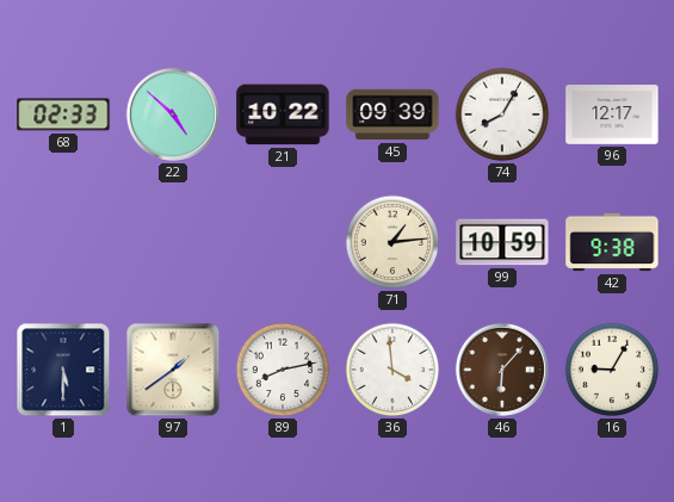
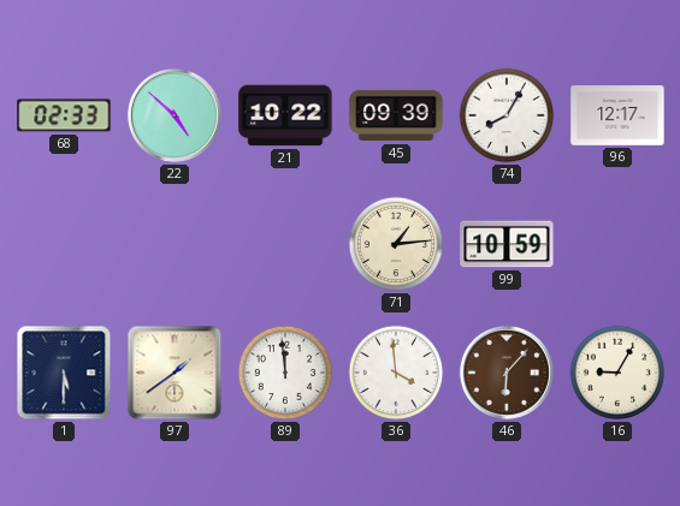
42: 9:38 -> none (612, 242)
89: 8:13 -> 11:59 (285, 373)
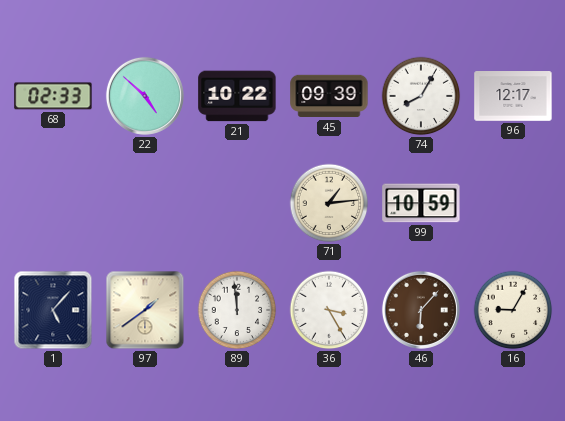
1: 5:30 -> 5:07 (53, 310)
36: 3:59 -> 3:25 (329, 310)
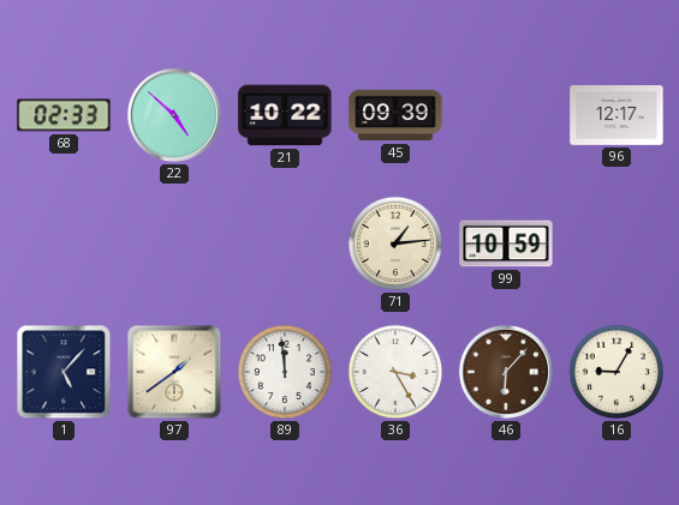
74: 8:05 -> none (421, 96)
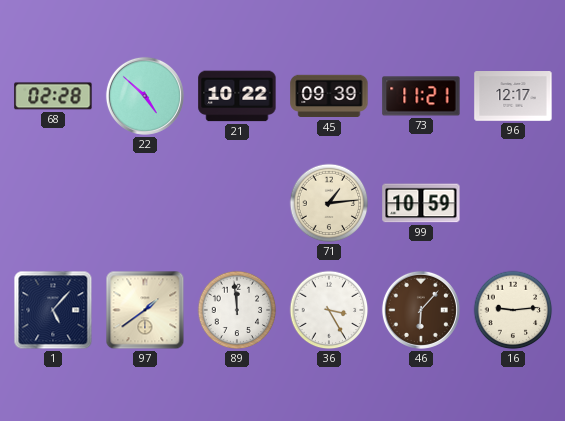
68: 02:33 -> 02:28 (53, 96)
73: none -> 11:21 (421, 96)
16: 9:05 -> 9:14 (513, 310)
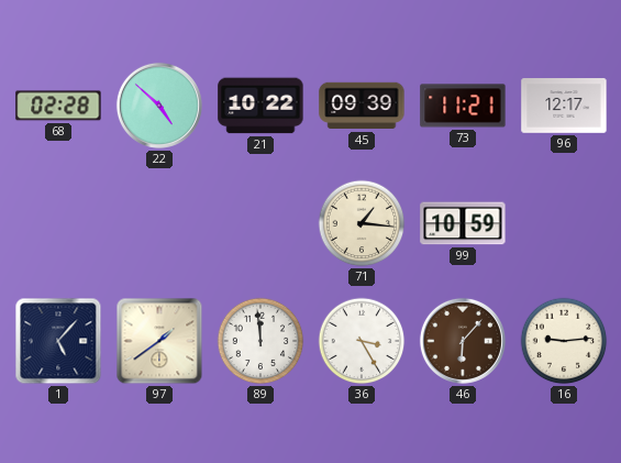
71: 1:14 -> 1:16 (362, 223)
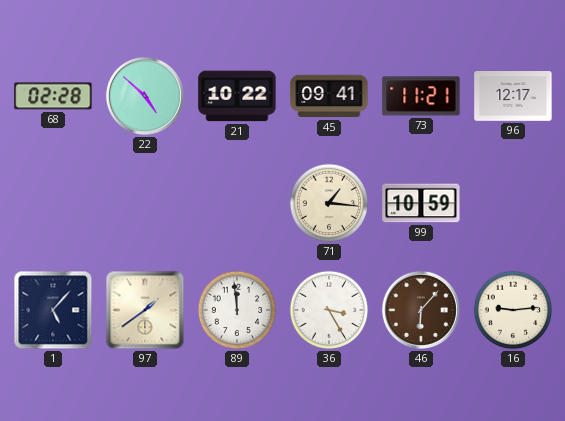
45: 09:39 -> 09:41 (329, 96)
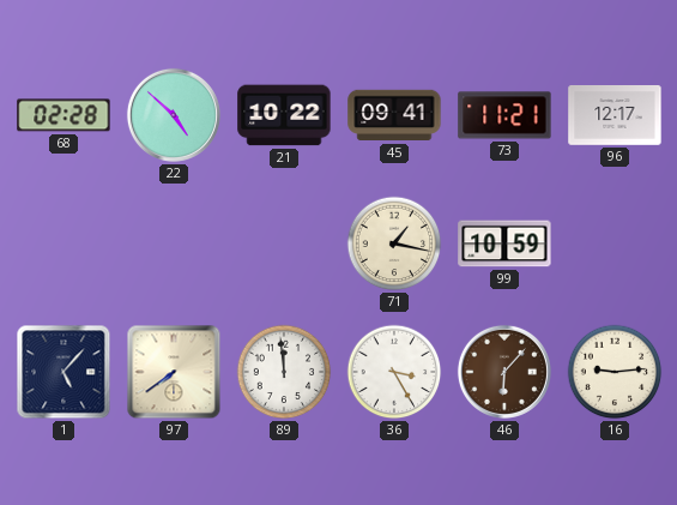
71: 1:16 -> 1:17 (394, 244)
97: 1:39 -> 7:39 (174, 372)
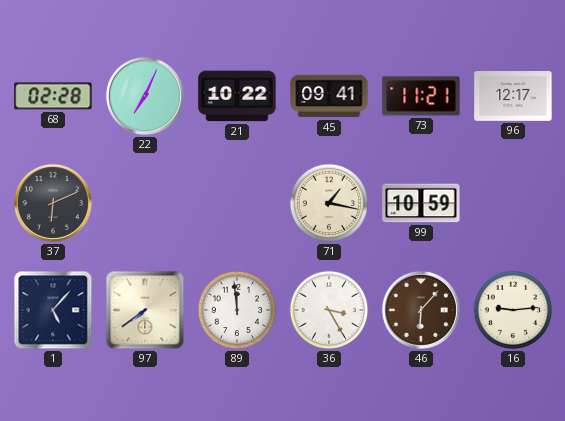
22: 4:52 -> 7:04 (145, 96)
37: none -> 6:11 (53, 203)
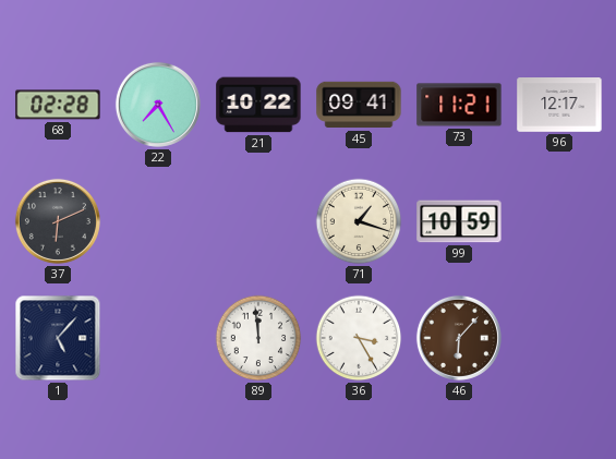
22: 7:04 -> 7:25 (158, 105)
71: 1:17 -> 1:18 (359, 221)
97: 7:39 -> none (145, 310)
16: 9:14 -> none (513, 310)
